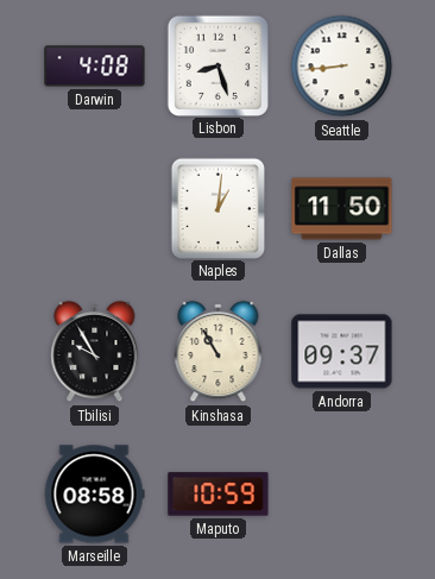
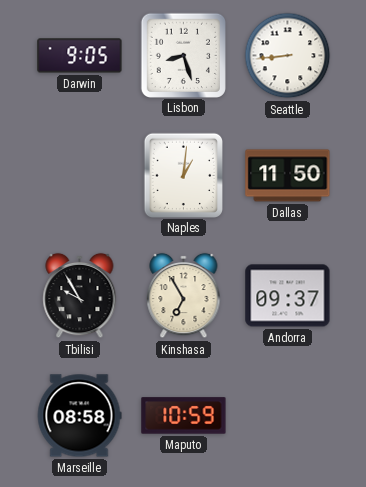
Darwin: 4:08 -> 9:05 (80, 56)
Kinshasa: 10:55 -> 6:55 (184, 296)
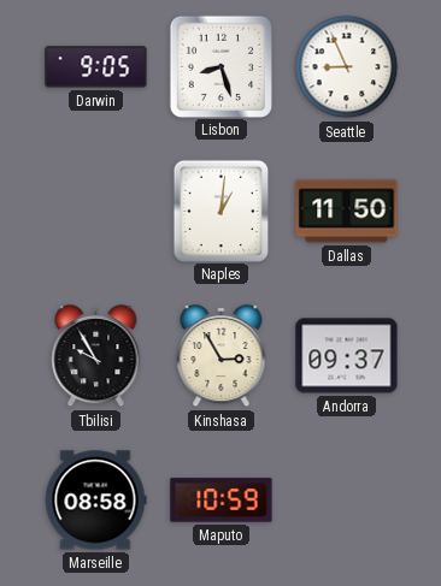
Seattle: 8:44 -> 8:56 (347, 67)
Kinshasa: 6:55 -> 2:55 (222, 356)
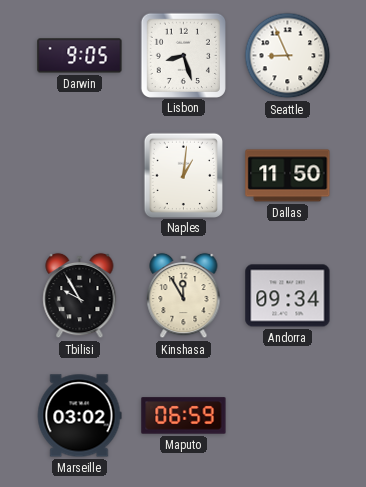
Kinshasa: 2:55 -> 11:55 (184, 296)
Andorra: 09:37 -> 09:34 (288, 296)
Marseille: 08:58 -> 03:02 (79, 416)
Maputo: 10:59 -> 06:59 (184, 416)
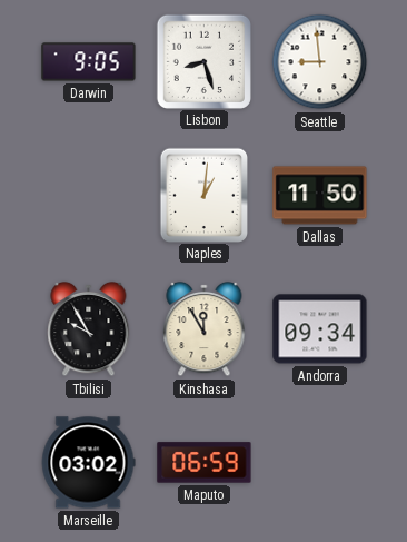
Seattle: 8:56 -> 8:59 (320, 62)
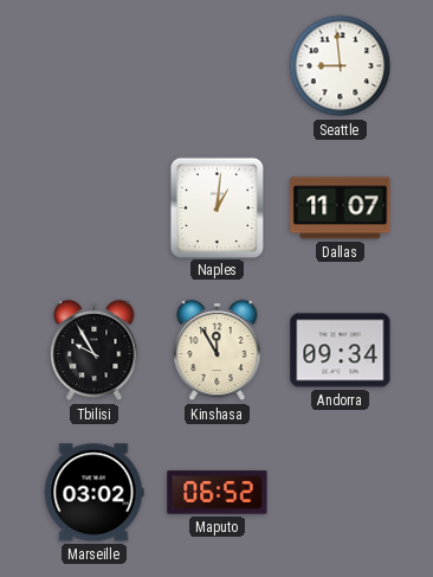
Darwin: 9:05 -> none (89, 62)
Lisbon: 8:27 -> none (203, 61)
Dallas: 11:50 -> 11:07 (341, 209)
Maputo: 06:59 -> 06:52 (218, 493)
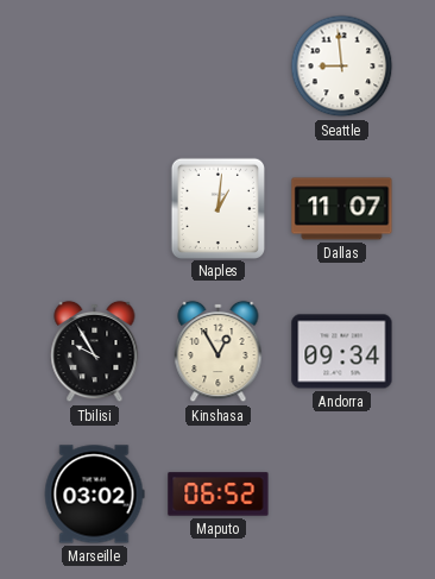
Kinshasa: 11:55 -> 12:55 (219, 352)
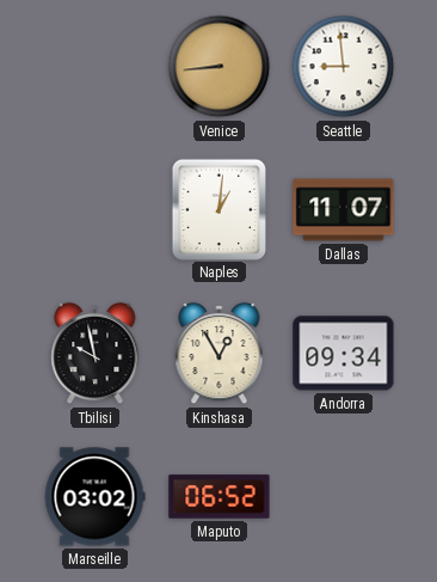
Venice: none -> 8:44 (220, 67)
Tbilisi: 9:55 -> 9:58 (96, 354)
